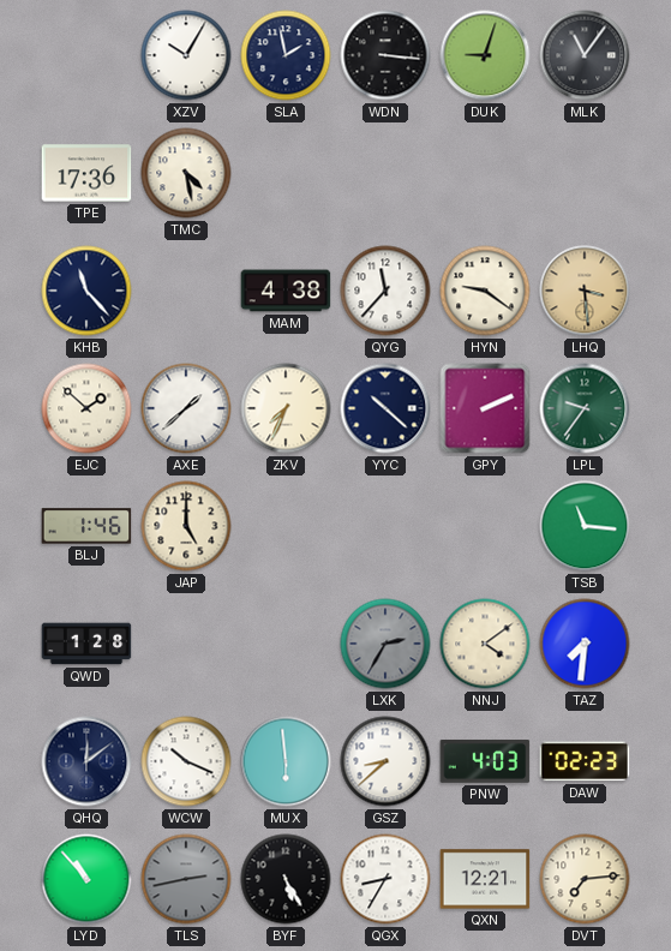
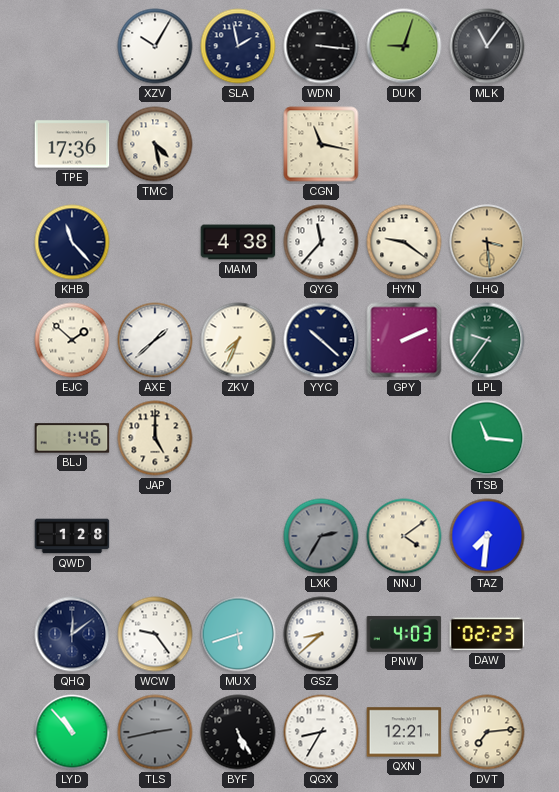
CGN: none -> 11:17 (321, 144)
WCW: 10:19 -> 9:24 (155, 634)
MUX: 5:59 -> 5:42 (238, 634)
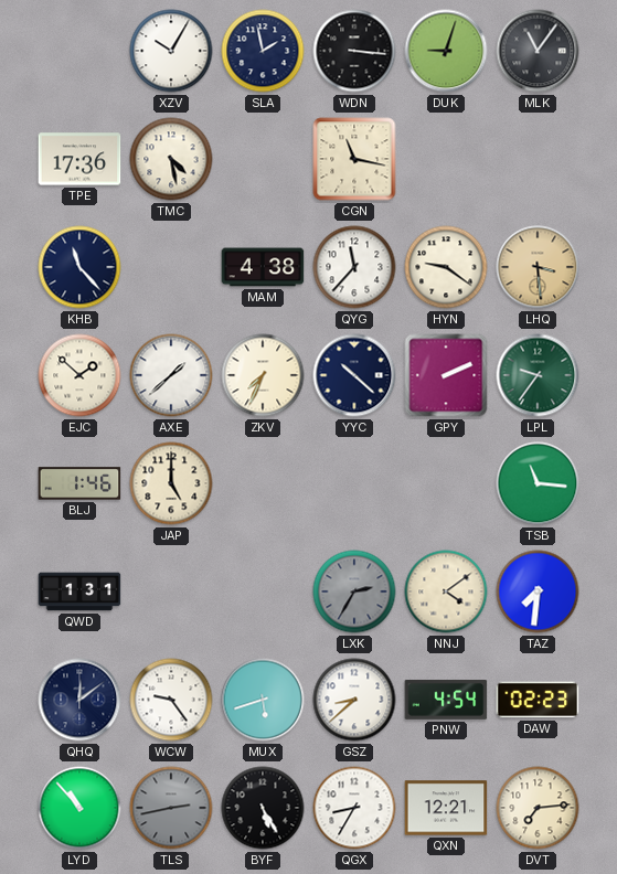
QWD: 1:28 -> 1:31 (79, 591)
PNW: 4:03 -> 4:54 (446, 700)
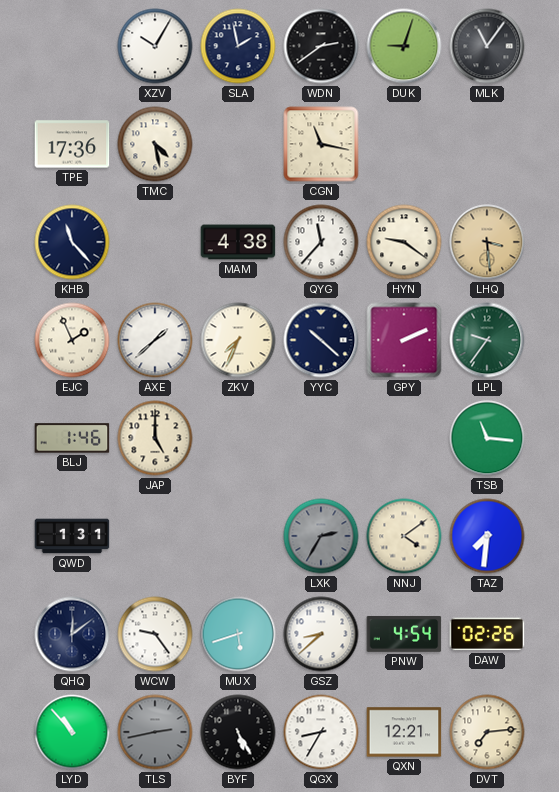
WDN: 3:16 -> 2:39 (321, 46)
EJC: 1:52 -> 1:56 (72, 340)
DAW: 02:23 -> 02:26 (487, 634)
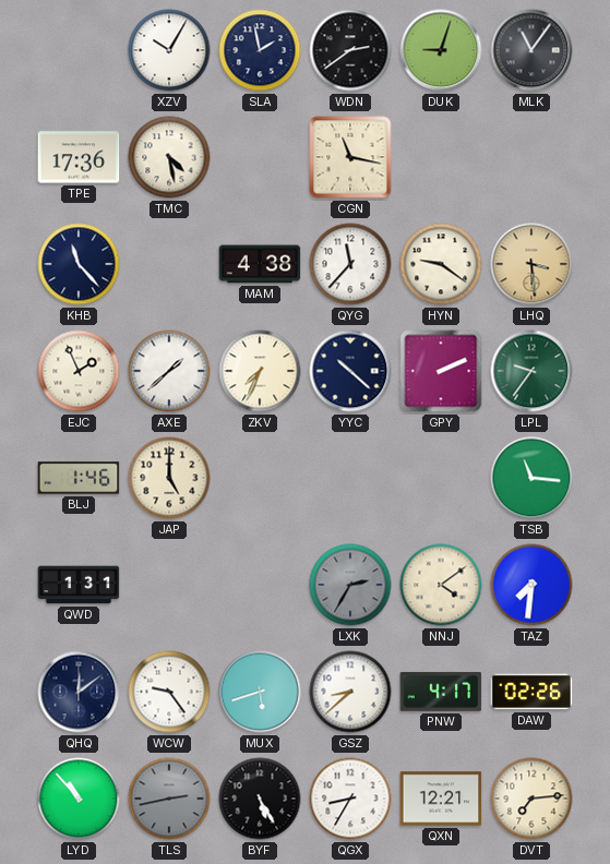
PNW: 4:54 -> 4:17 (441, 692)
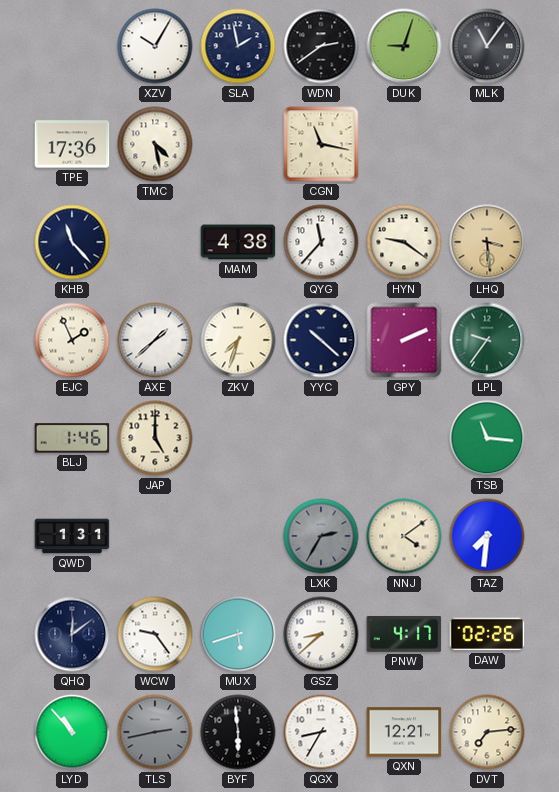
ZKV: 7:34 -> 7:33 (238, 340)
BYF: 5:25 -> 5:59 (238, 732)
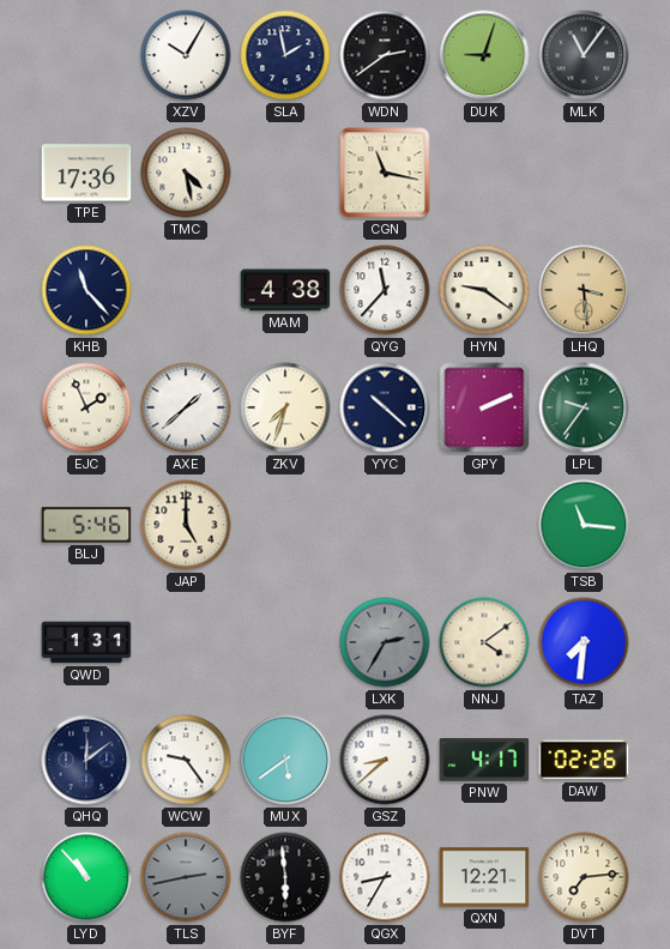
BLJ: 1:46 -> 5:46 (86, 525)
MUX: 5:42 -> 5:39 (285, 760)
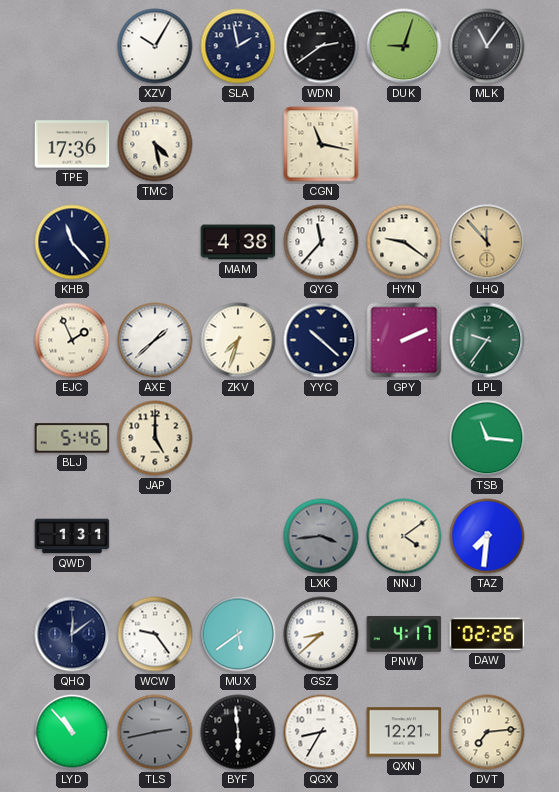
LHQ: 3:29 -> 11:53 (487, 242)
LXK: 2:35 -> 3:44 (321, 536)
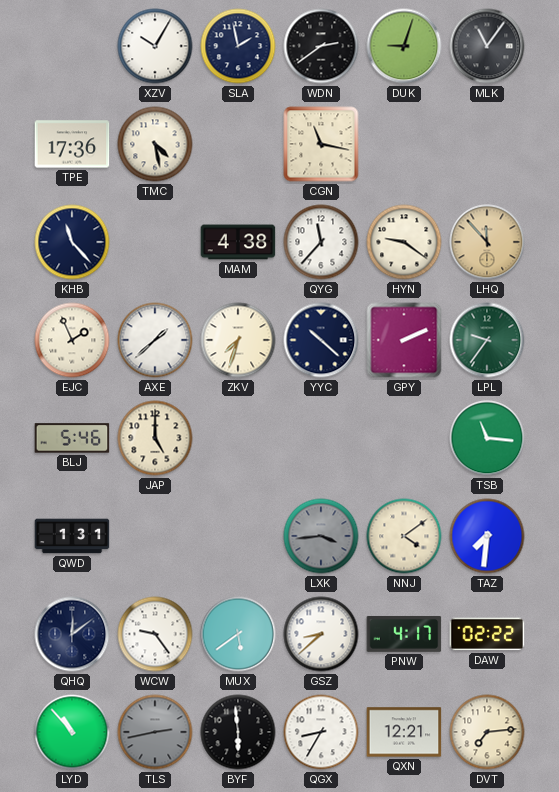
DAW: 02:26 -> 02:22 (487, 634)
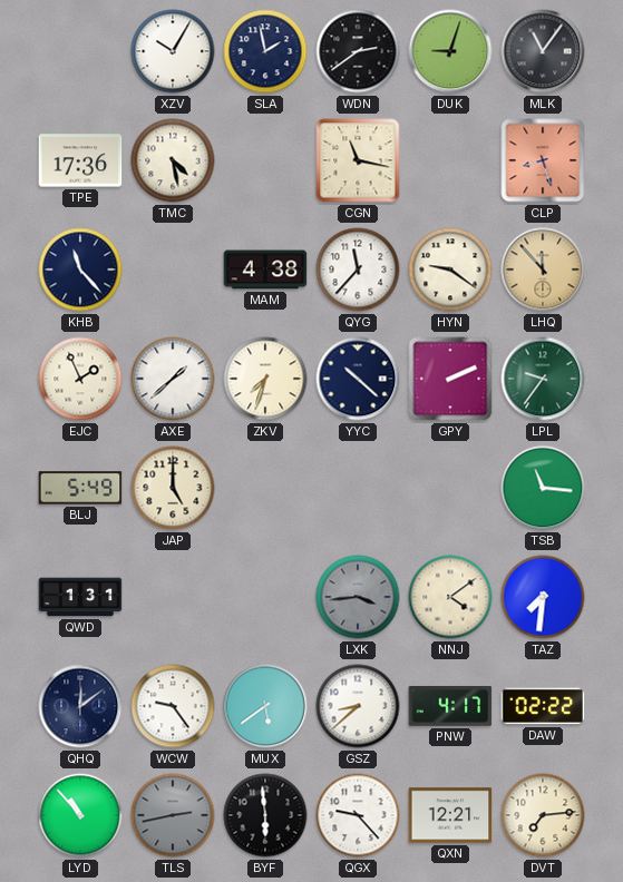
CLP: none -> 8:27 (543, 160)
BLJ: 5:46 -> 5:49 (80, 488)
QGX: 8:35 -> 9:23 (358, 815)
